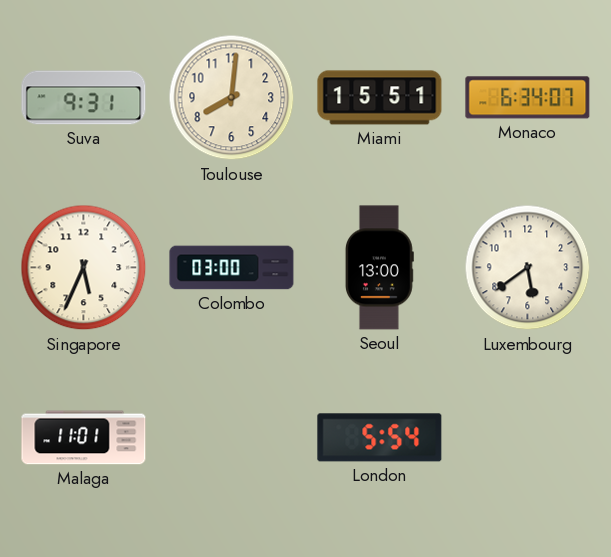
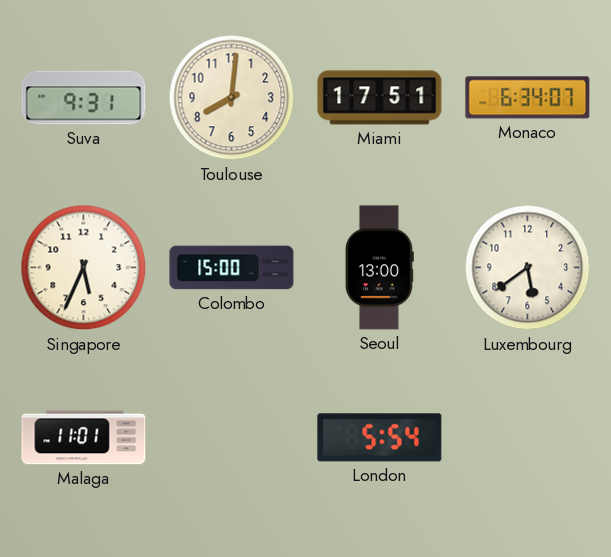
Miami: 15:51 -> 17:51 (380, 98)
Colombo: 03:00 -> 15:00 (232, 268)
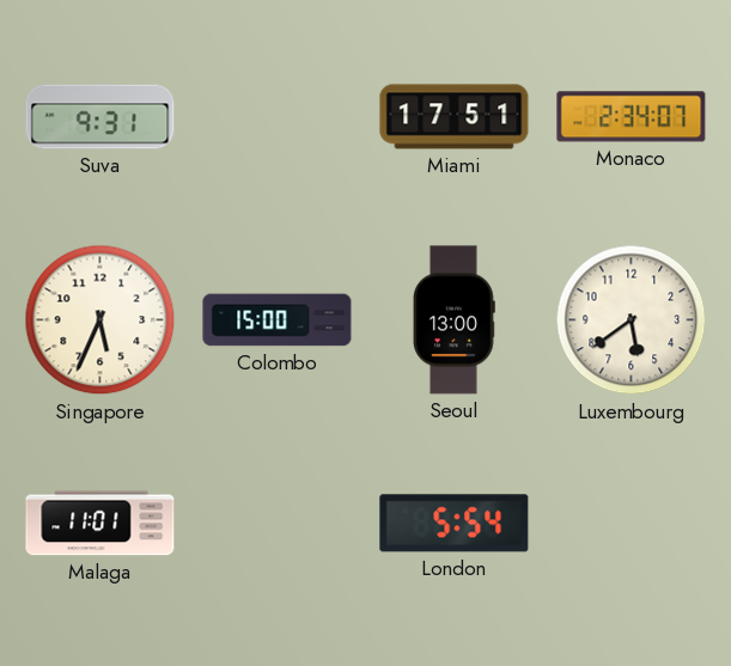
Toulouse: 8:01 -> none (232, 98)
Monaco: 6:34 -> 2:34 (632, 117)
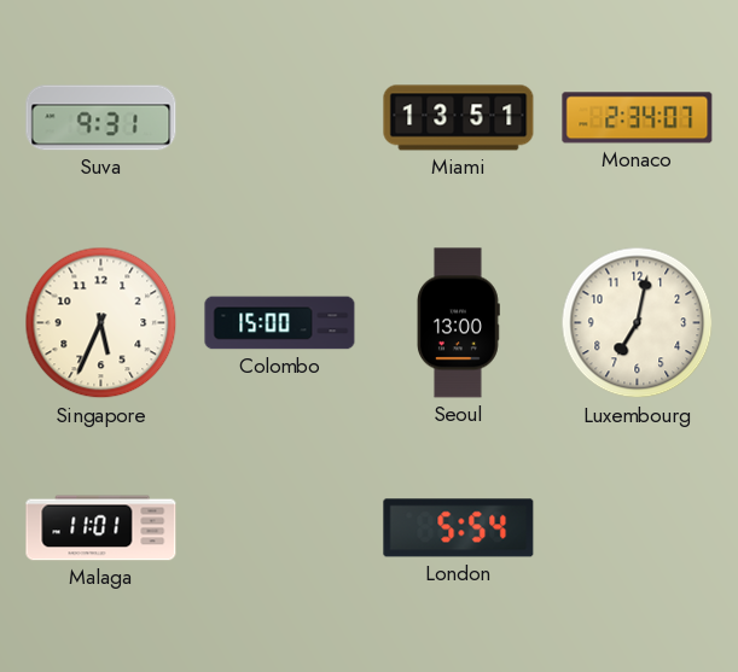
Miami: 17:51 -> 13:51 (459, 118)
Luxembourg: 5:39 -> 7:02 (638, 323)
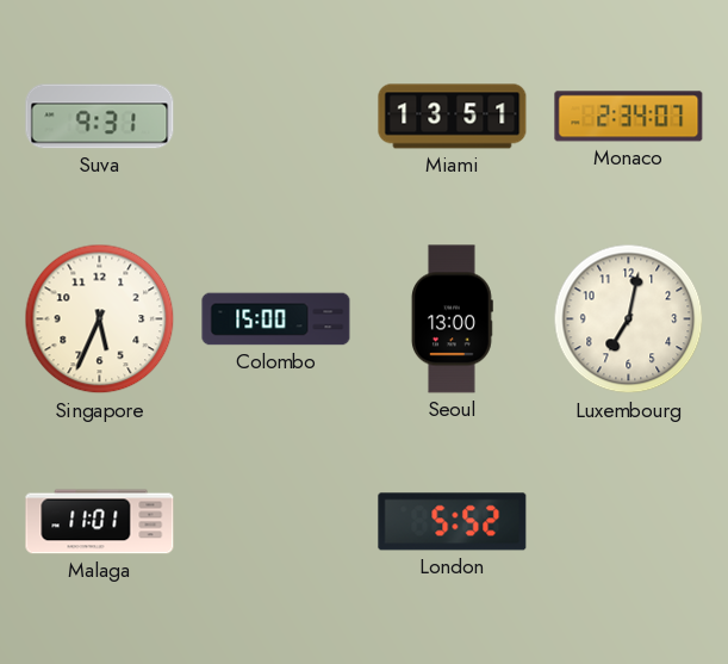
London: 5:54 -> 5:52 (453, 522)
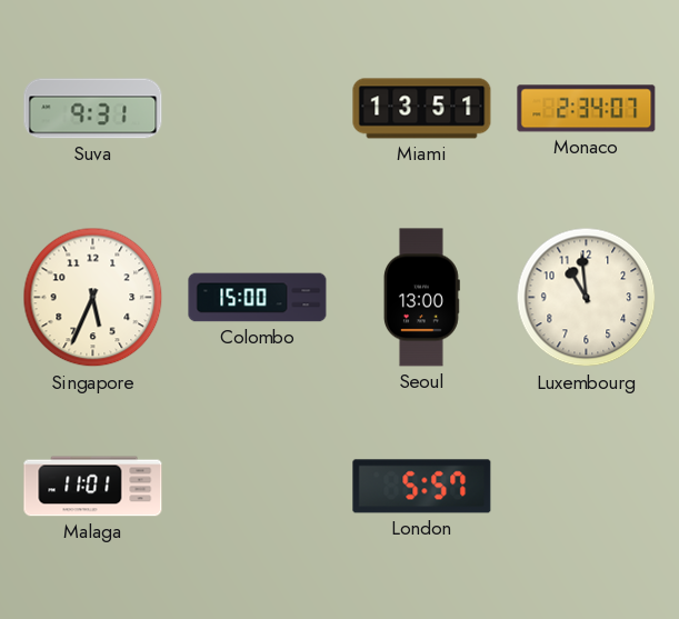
Luxembourg: 7:02 -> 10:59 (587, 298)
London: 5:52 -> 5:57 (422, 487)
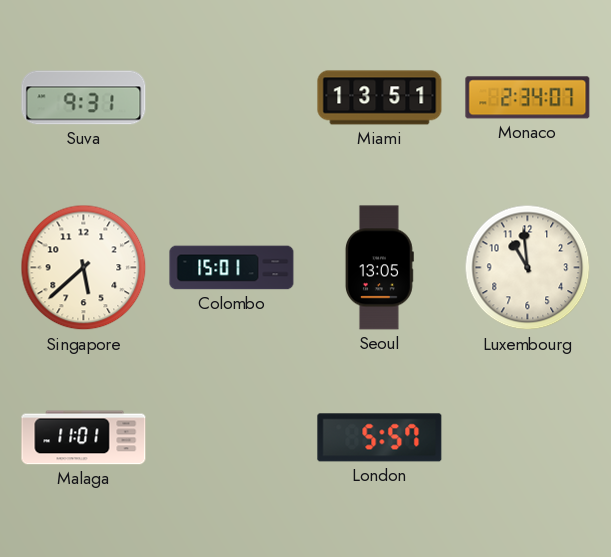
Singapore: 5:34 -> 5:38 (84, 268)
Colombo: 15:00 -> 15:01 (232, 268)
Seoul: 13:00 -> 13:05 (379, 268)
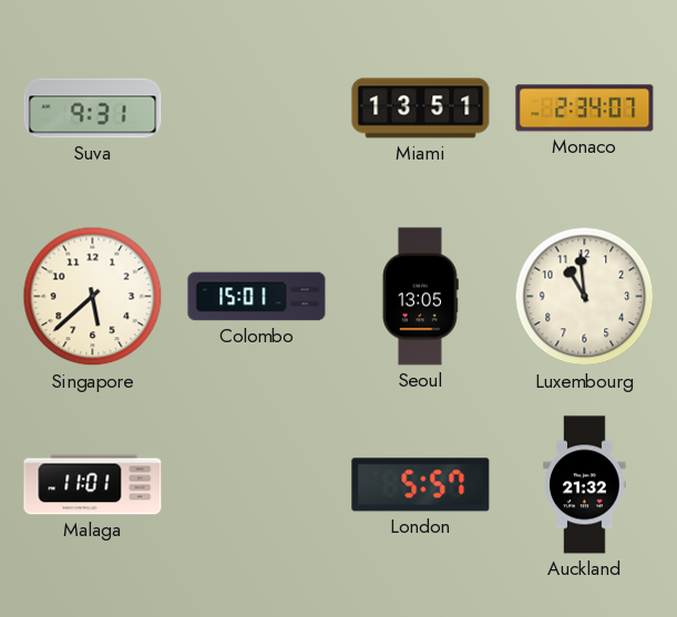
Auckland: none -> 21:32 (585, 485)
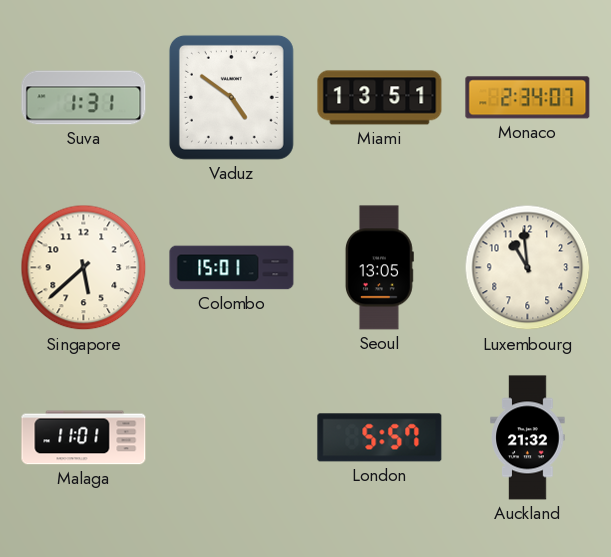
Suva: 9:31 -> 1:31 (84, 98)
Vaduz: none -> 4:51 (231, 97)
